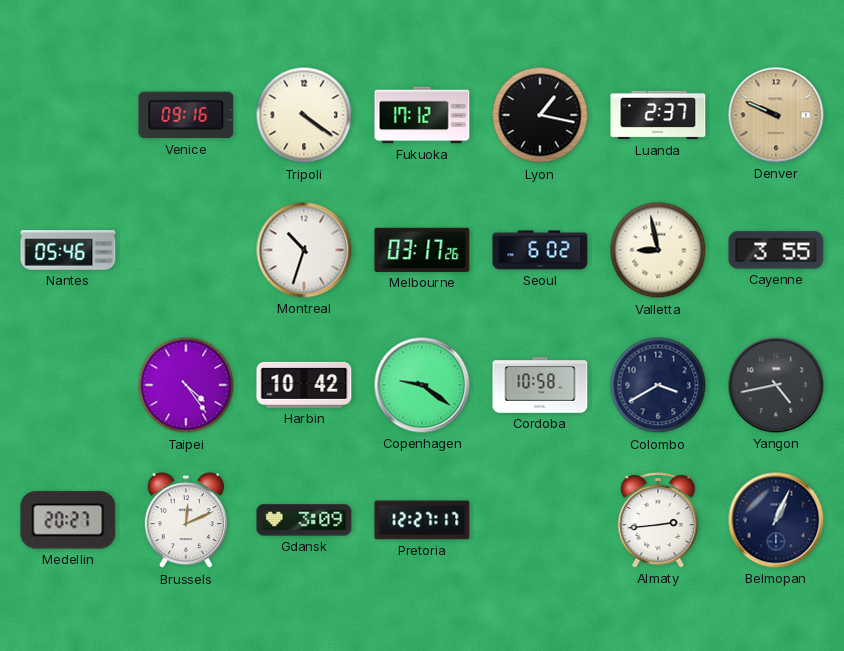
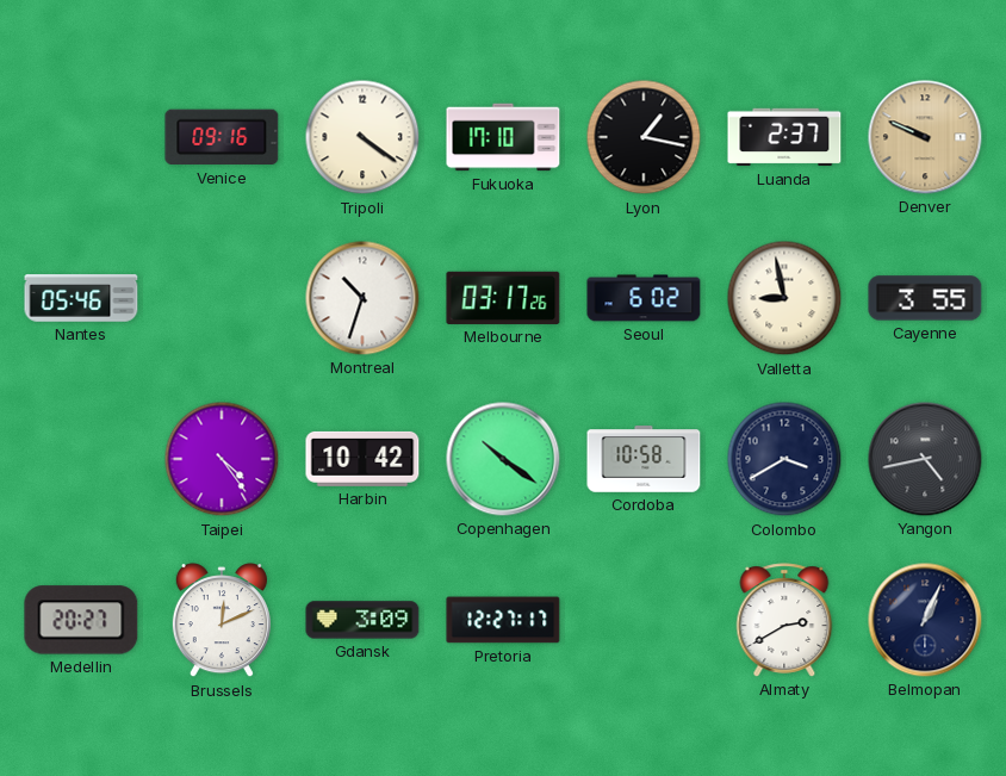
Fukuoka: 17:12 -> 17:10 (503, 137)
Copenhagen: 9:21 -> 10:21 (503, 459)
Almaty: 2:44 -> 2:40 (784, 620)
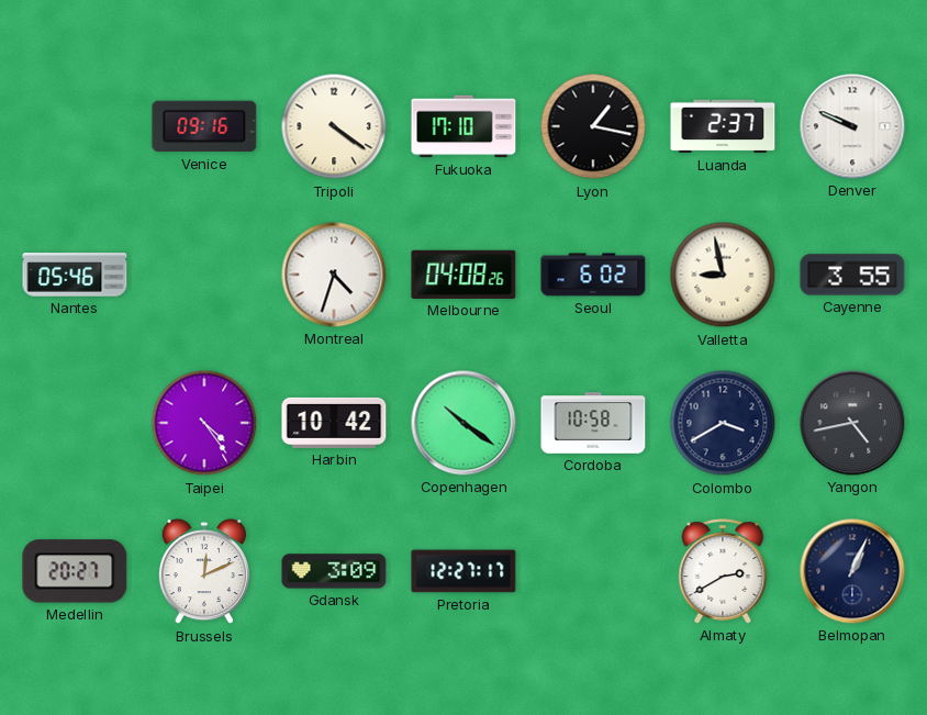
Denver dial: champagne -> white (852, 126)
Montreal: 10:33 -> 4:33 (334, 275)
Melbourne: 03:17 -> 04:08 (463, 275)
